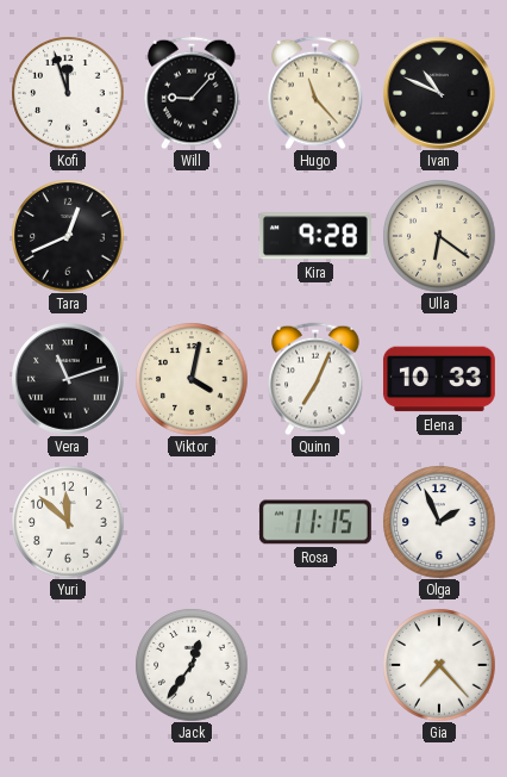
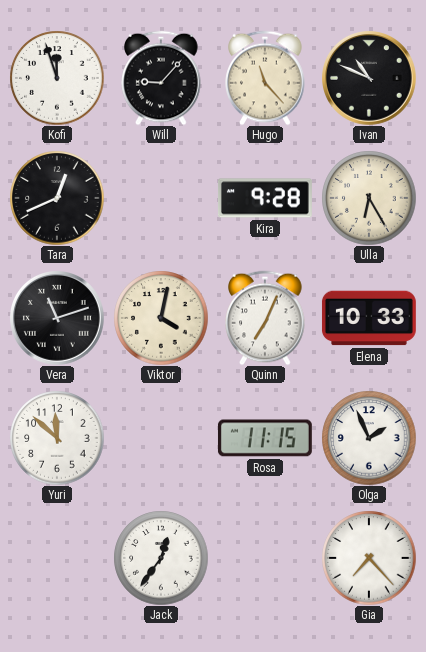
Ulla: 6:21 -> 6:25 (369, 198)
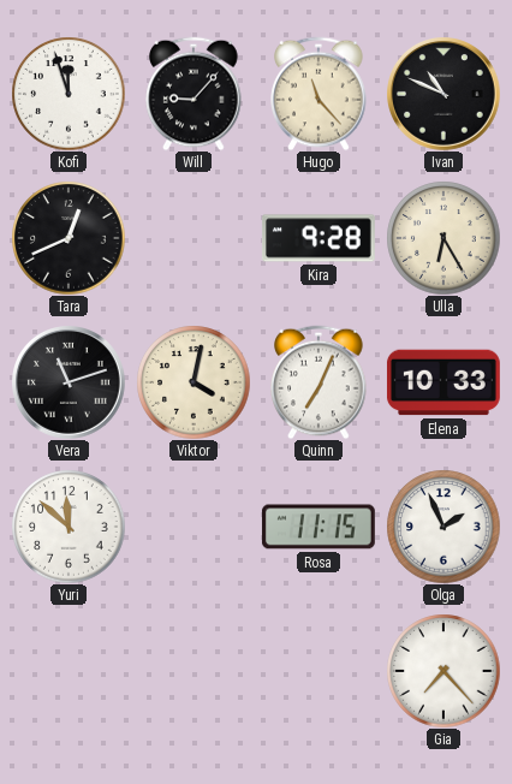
Jack: 12:36 -> none (161, 558)
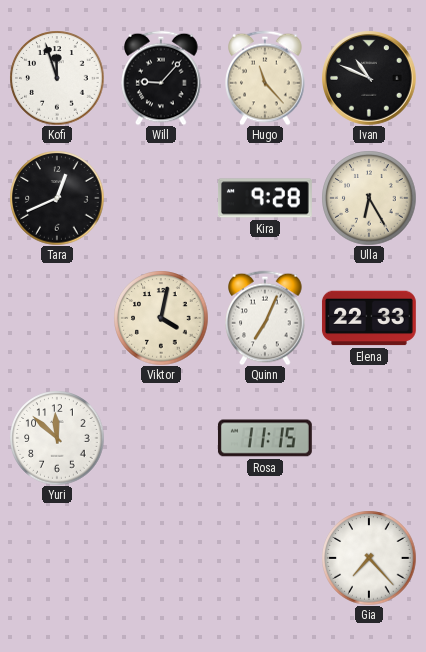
Vera: 11:12 -> none (69, 382)
Elena: 10:33 -> 22:33 (369, 318)
Olga: 1:56 -> none (443, 527)
